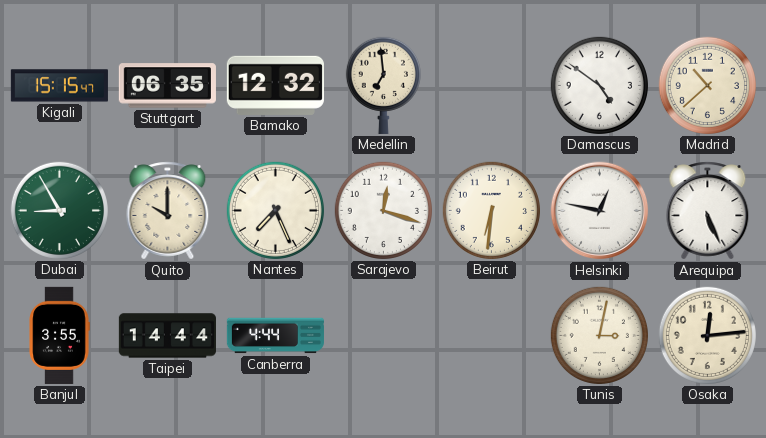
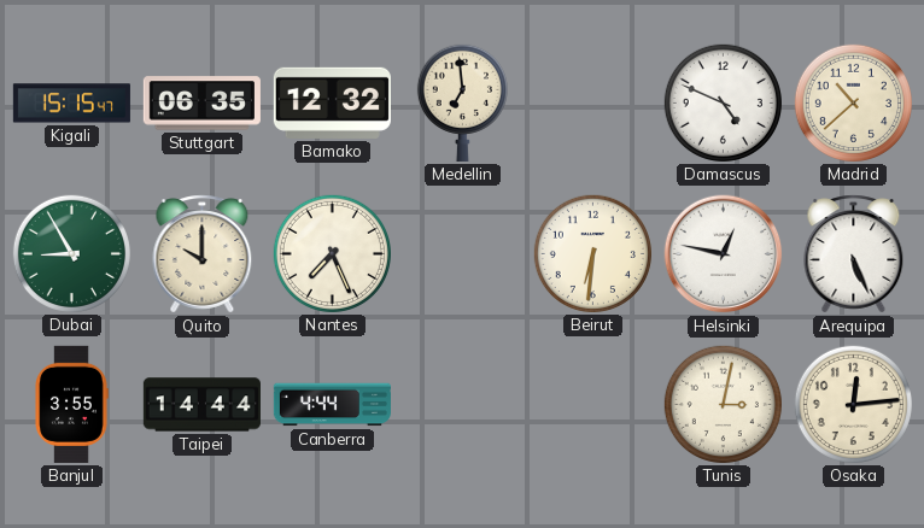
Damascus: 4:51 -> 4:49 (723, 102)
Sarajevo: 12:18 -> none (383, 210)
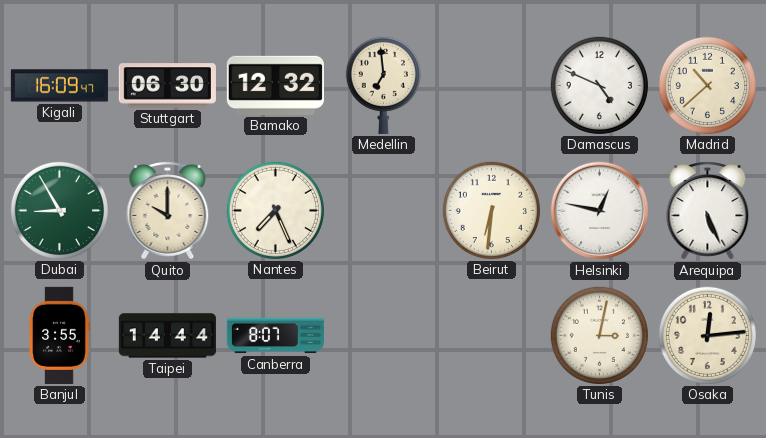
Kigali: 15:15 -> 16:09 (59, 86)
Stuttgart: 06:35 -> 06:30 (167, 86)
Canberra: 4:44 -> 8:07 (275, 336)
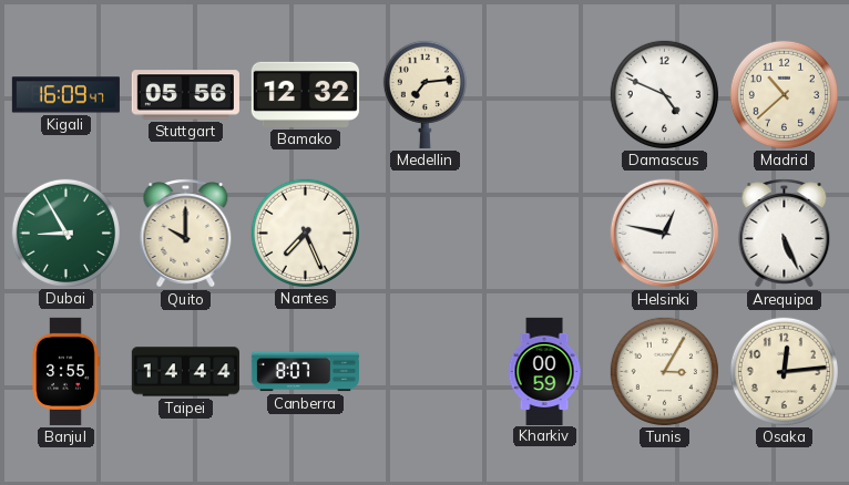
Stuttgart: 06:30 -> 05:56 (185, 95)
Medellin: 6:59 -> 7:14 (424, 94)
Beirut: 6:31 -> none (491, 210)
Kharkiv: none -> 00:59 (544, 371)
Tunis: 3:02 -> 3:05 (664, 371)
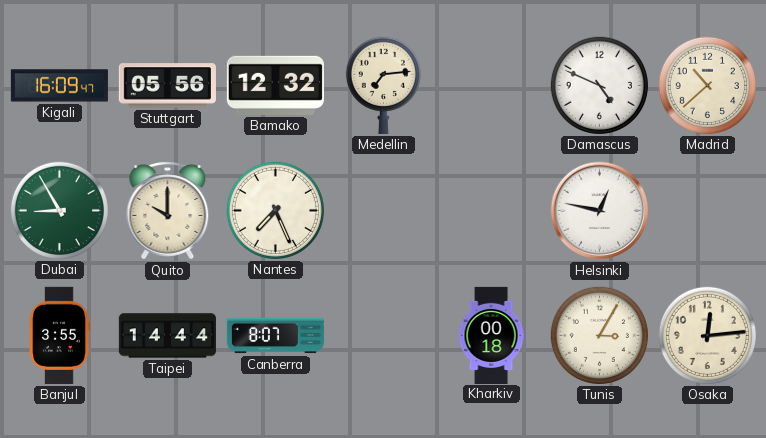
Arequipa: 5:26 -> none (785, 234)
Kharkiv: 00:59 -> 00:18 (491, 335)
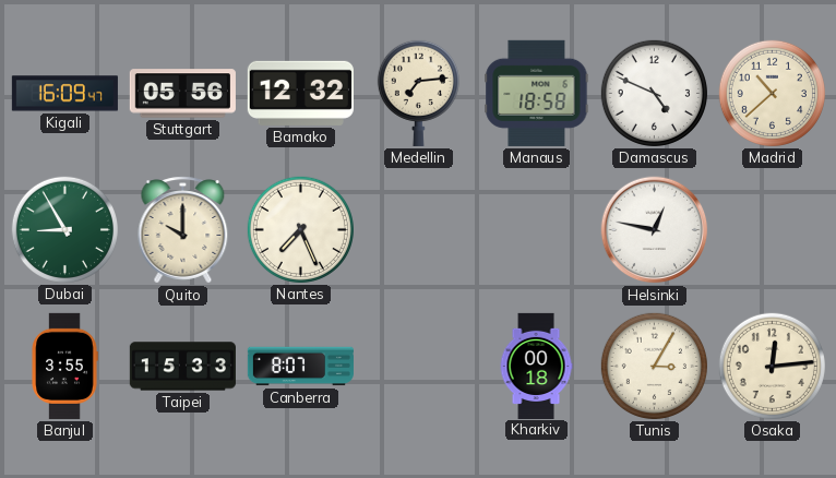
Manaus: none -> 18:58 (537, 93)
Taipei: 14:44 -> 15:33 (182, 367)
